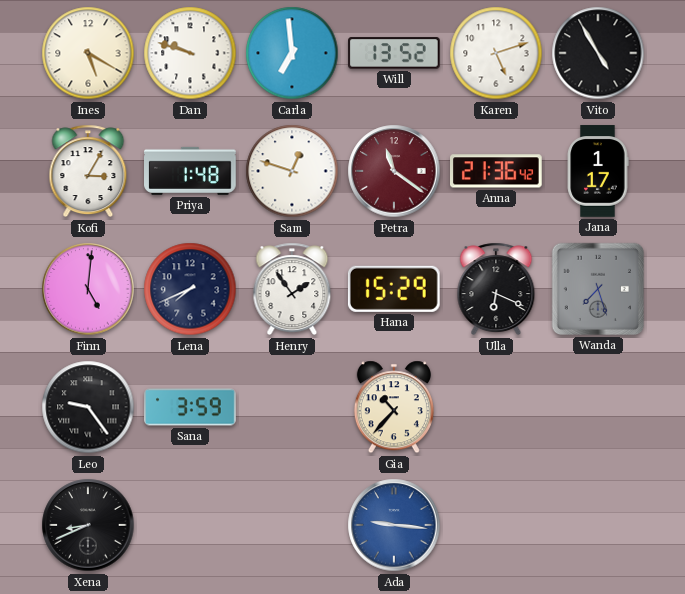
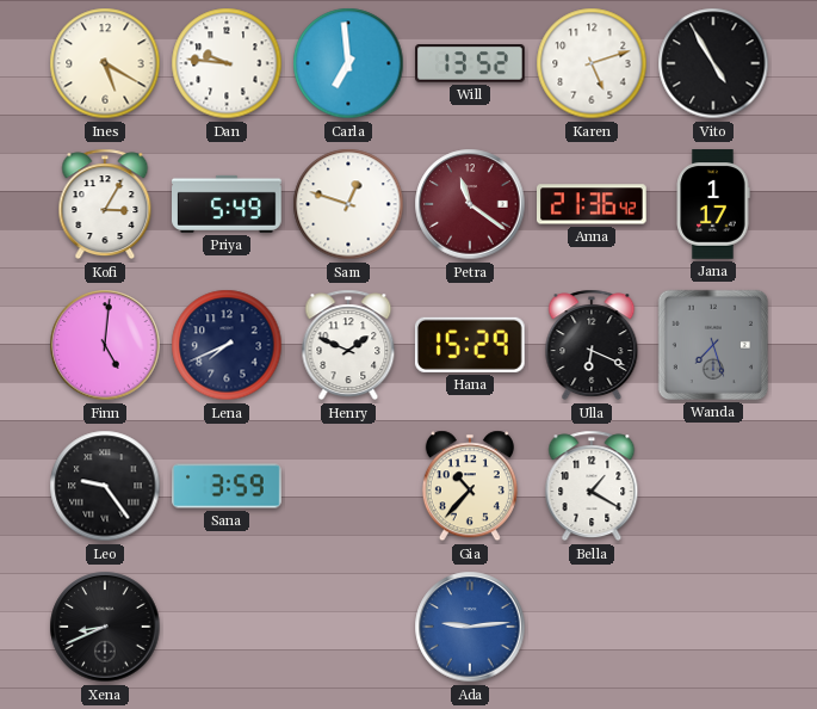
Dan: 9:48 -> 9:46 (227, 63)
Priya: 1:48 -> 5:49 (227, 204)
Henry: 1:54 -> 1:49 (348, 345)
Bella: none -> 1:20 (592, 486)
Ada: 9:16 -> 9:14 (470, 627)
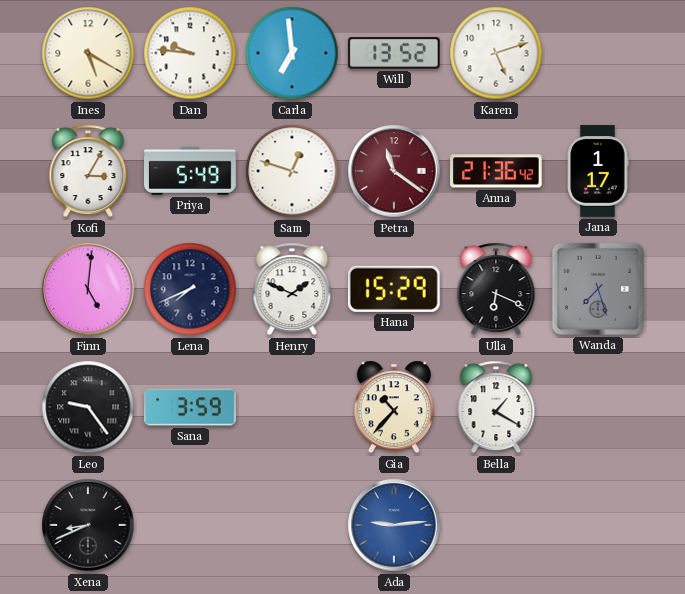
Vito: 4:55 -> none (713, 63)
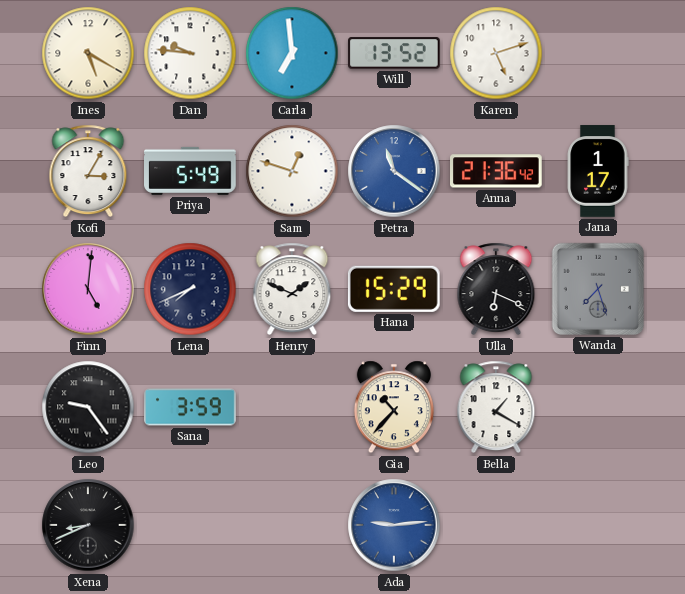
Petra dial: burgundy -> blue (394, 171)
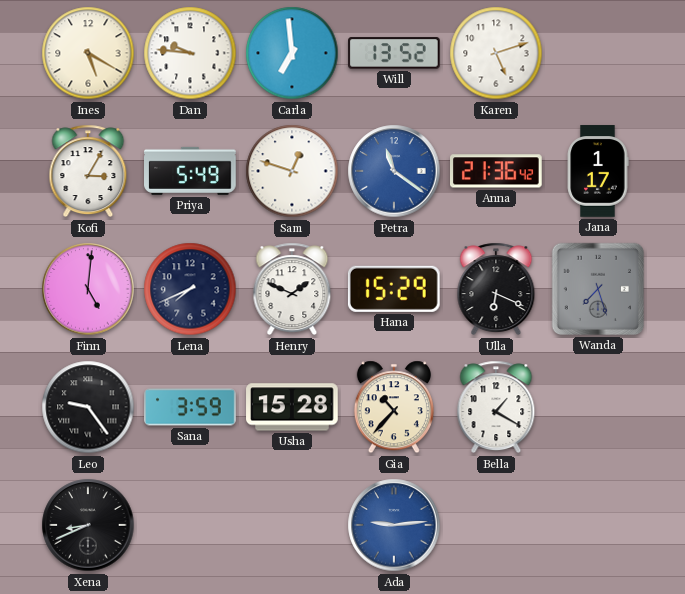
Usha: none -> 15:28 (292, 407)
